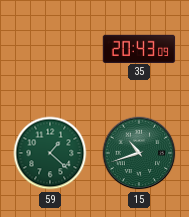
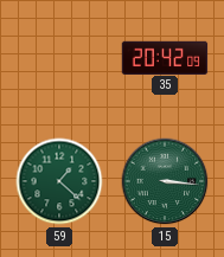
35: 20:43 -> 20:42 (165, 57)
15: 10:42 -> 3:16 (165, 181)
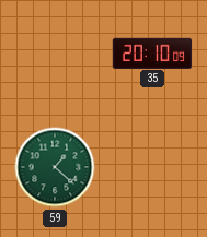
35: 20:42 -> 20:10 (152, 52)
15: 3:16 -> none (165, 181)
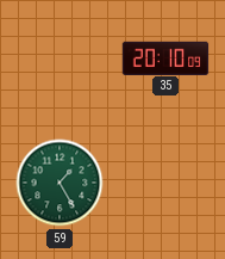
59: 1:22 -> 1:25 (60, 183)
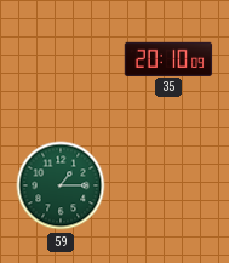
59: 1:25 -> 1:15 (61, 185)
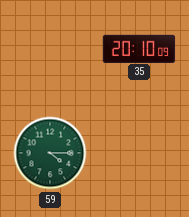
59: 1:15 -> 4:15 (50, 153)
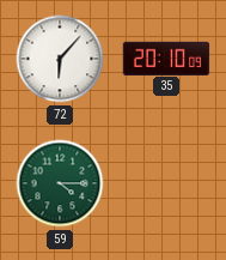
72: none -> 6:07 (60, 59)
